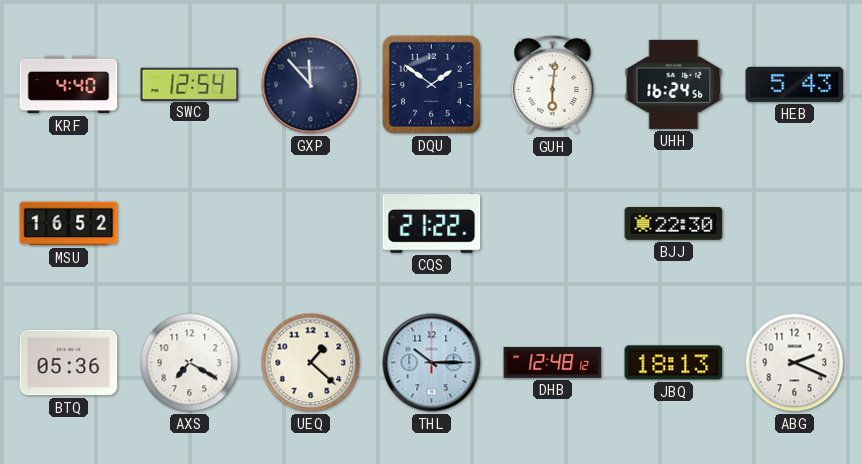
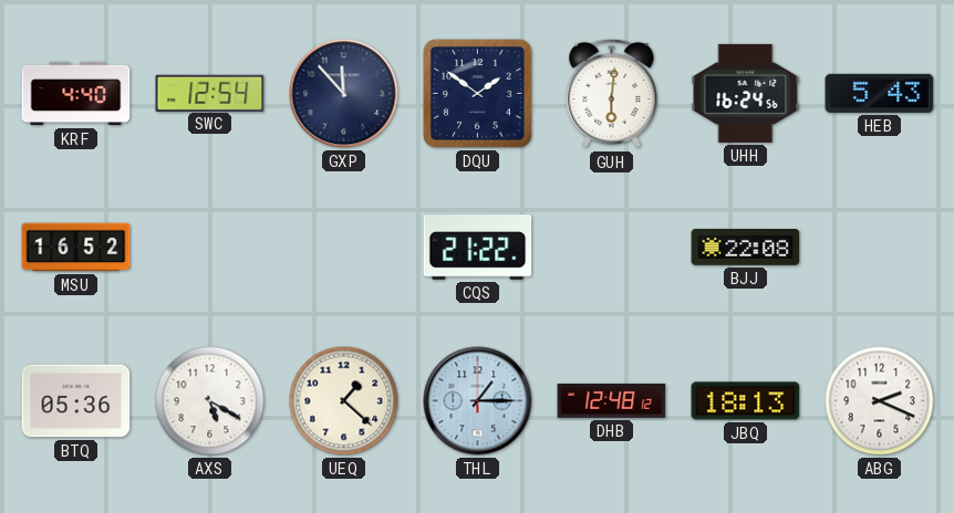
BJJ: 22:30 -> 22:08 (746, 248)
AXS: 7:20 -> 5:20 (210, 401)
THL: 10:15 -> 1:15 (478, 401)
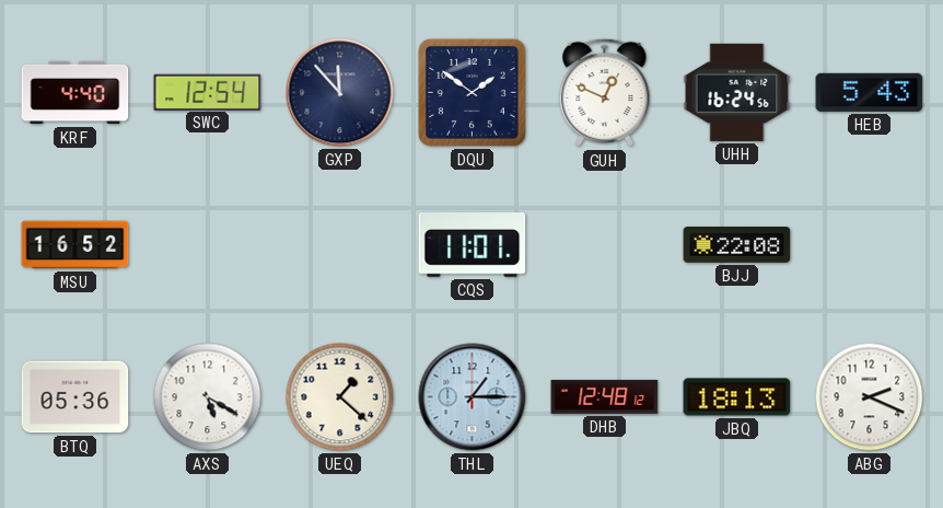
GUH: 6:01 -> 12:49 (605, 93)
CQS: 21:22 -> 11:01 (473, 245)
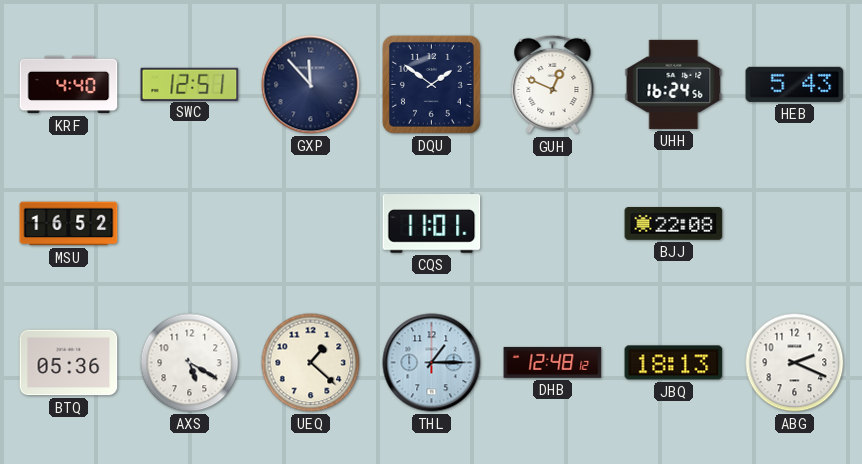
SWC: 12:54 -> 12:51 (190, 84)
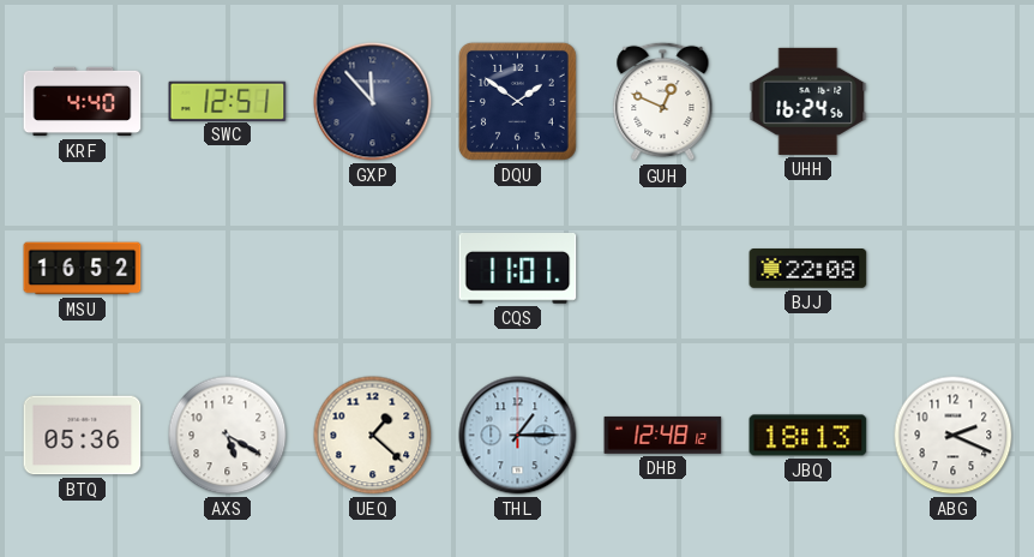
HEB: 5:43 -> none (795, 84)
